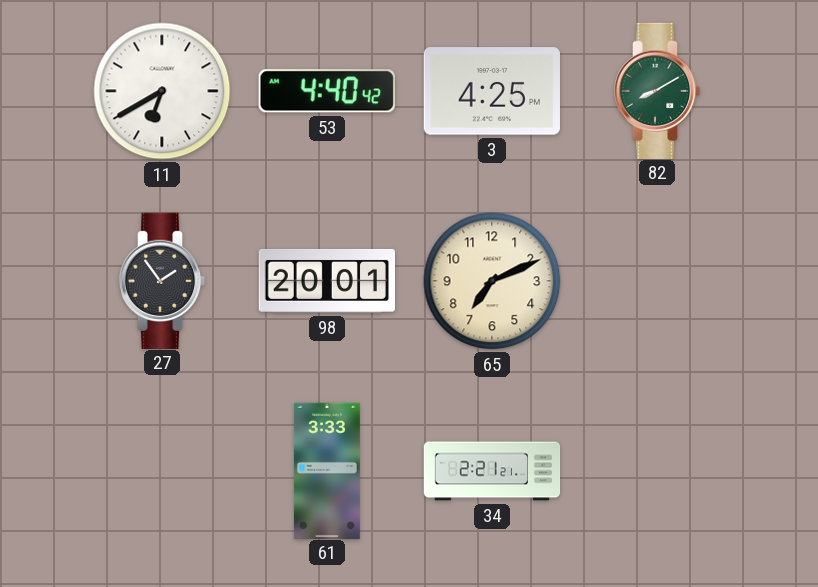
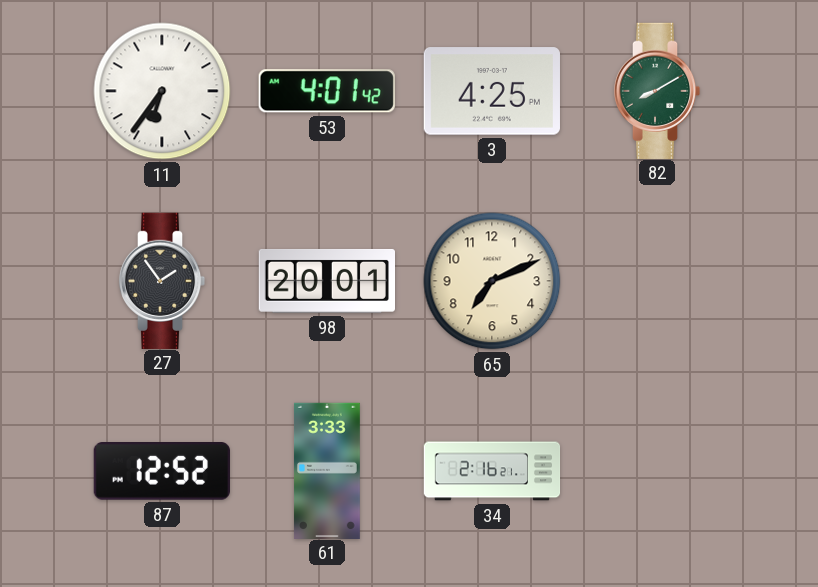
11: 6:40 -> 6:36 (162, 91)
53: 4:40 -> 4:01 (327, 91)
87: none -> 12:52 (162, 472)
34: 2:21 -> 2:16 (492, 471)
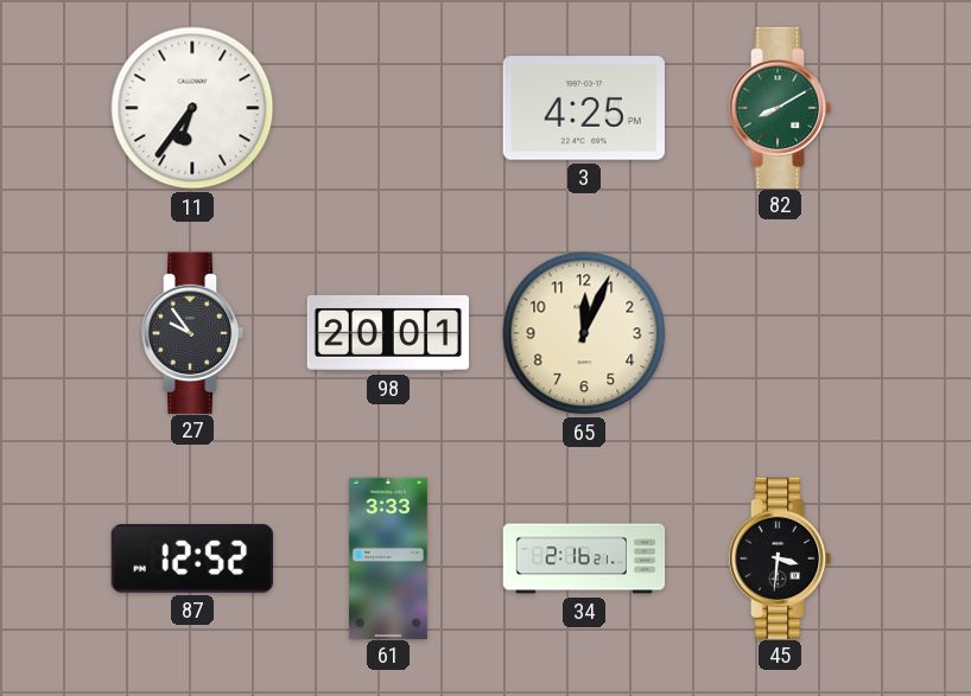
53: 4:01 -> none (327, 91)
27: 1:54 -> 9:54 (192, 332)
65: 7:11 -> 12:04 (584, 333)
45: none -> 3:31 (780, 557)
